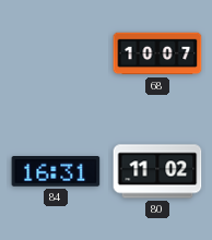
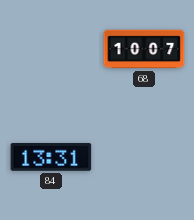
84: 16:31 -> 13:31 (51, 158)
80: 11:02 -> none (157, 171)
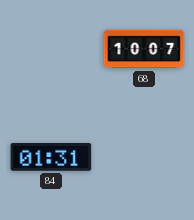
84: 13:31 -> 01:31 (51, 158)
